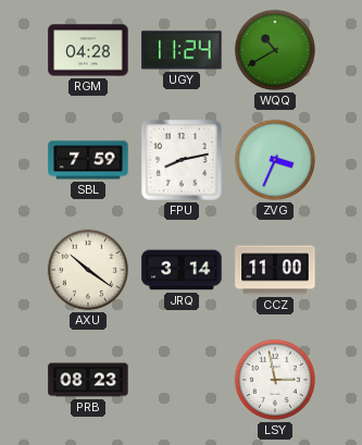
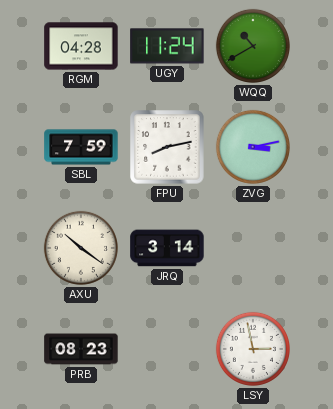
ZVG: 3:34 -> 3:13 (253, 147)
CCZ: 11:00 -> none (275, 270)
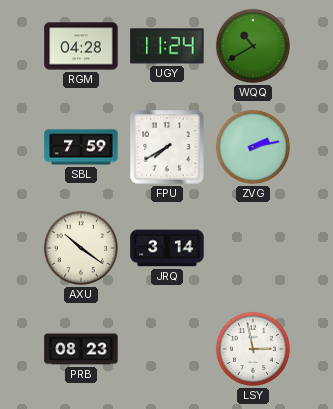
FPU: 8:13 -> 7:40 (167, 147)
ZVG: 3:13 -> 2:13 (253, 147)
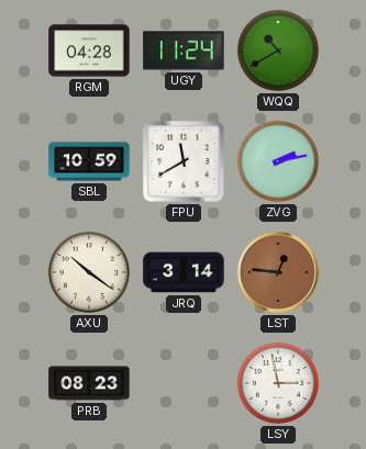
SBL: 7:59 -> 10:59 (89, 161)
FPU: 7:40 -> 11:40 (184, 161)
LST: none -> 12:46 (278, 272)
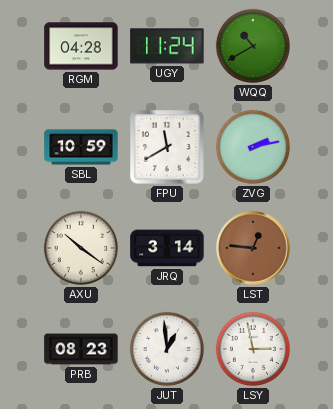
JUT: none -> 12:59 (167, 349)
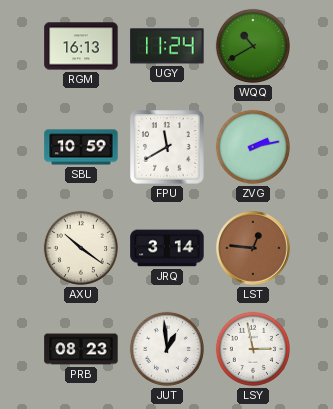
RGM: 04:28 -> 16:13 (81, 46)
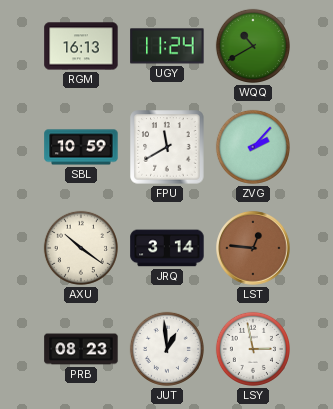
ZVG: 2:13 -> 2:07 (253, 147)
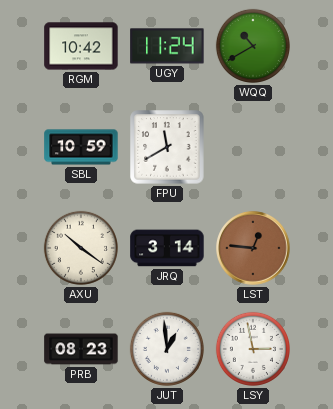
RGM: 16:13 -> 10:42 (81, 46)
ZVG: 2:07 -> none (253, 147)
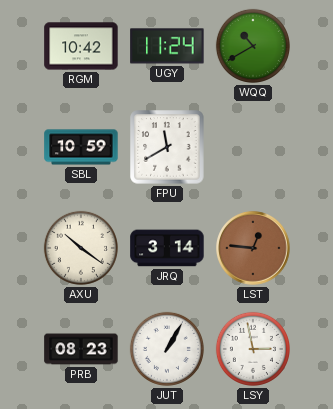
JUT: 12:59 -> 1:05 (167, 349)
